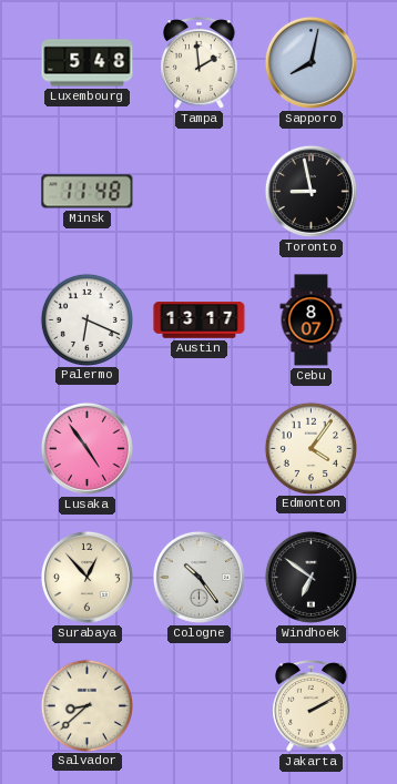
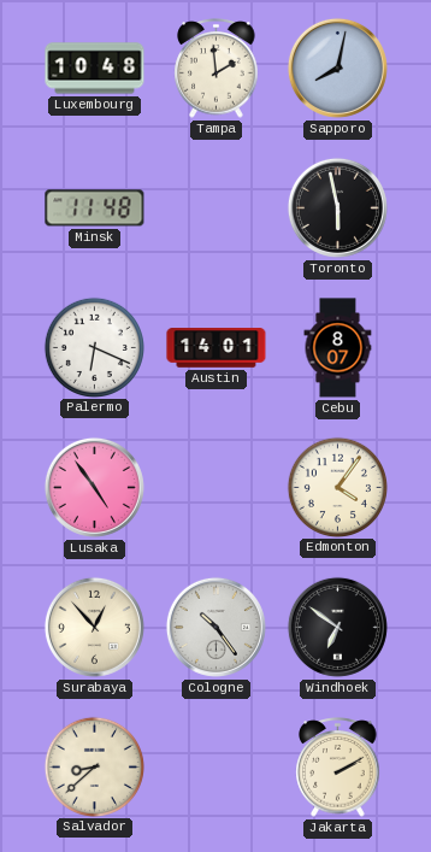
Luxembourg: 5:48 -> 10:48 (95, 69)
Toronto: 8:58 -> 5:58 (337, 207)
Austin: 13:17 -> 14:01 (217, 348)
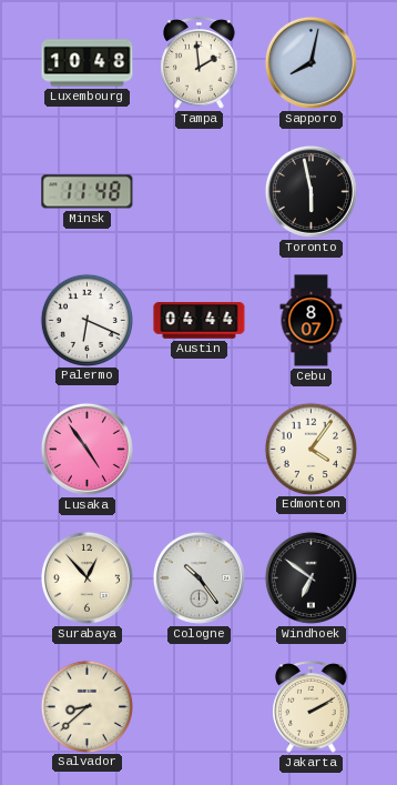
Austin: 14:01 -> 04:44 (200, 321)
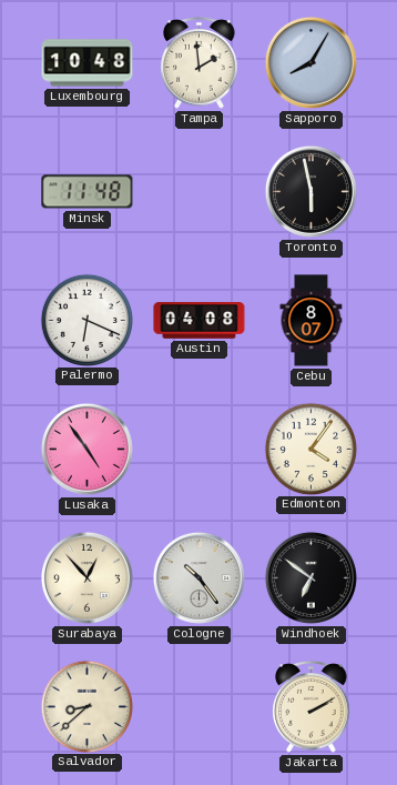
Sapporo: 8:02 -> 8:05 (311, 62)
Austin: 04:44 -> 04:08 (200, 321)
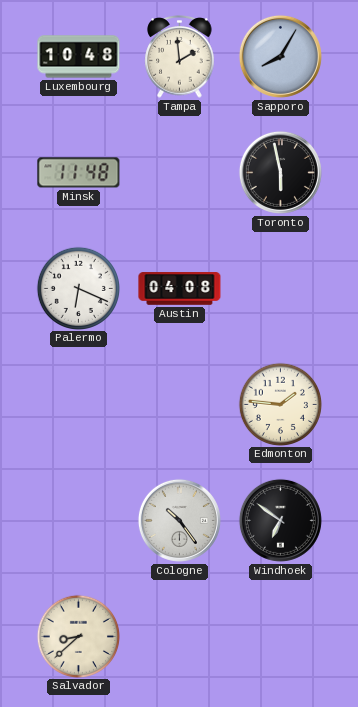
Cebu: 8:07 -> none (312, 321)
Lusaka: 4:54 -> none (86, 449)
Edmonton: 4:06 -> 1:46 (280, 404)
Surabaya: 12:53 -> none (86, 577)
Jakarta: 2:10 -> none (312, 707)
